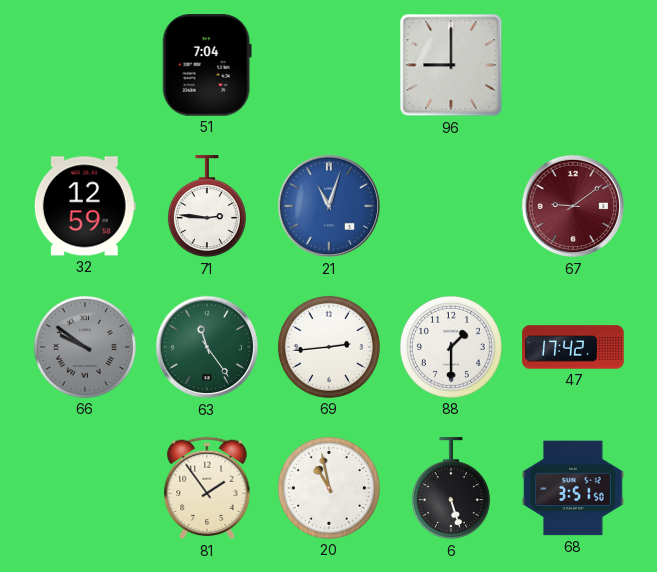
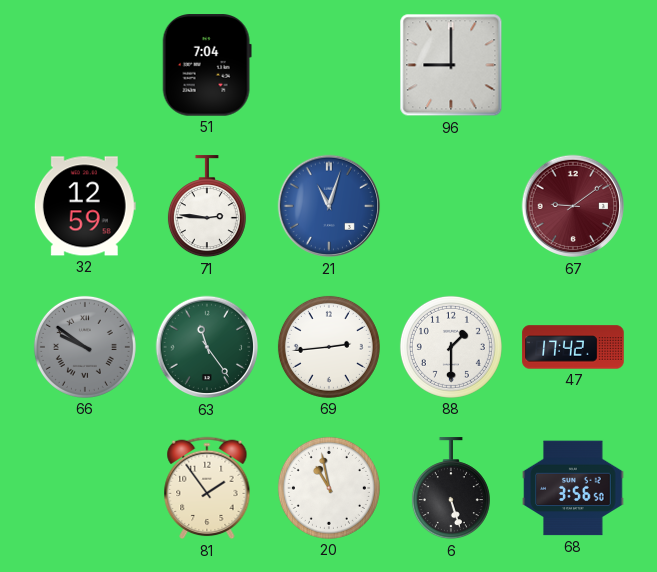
68: 3:51 -> 3:56 (573, 488)
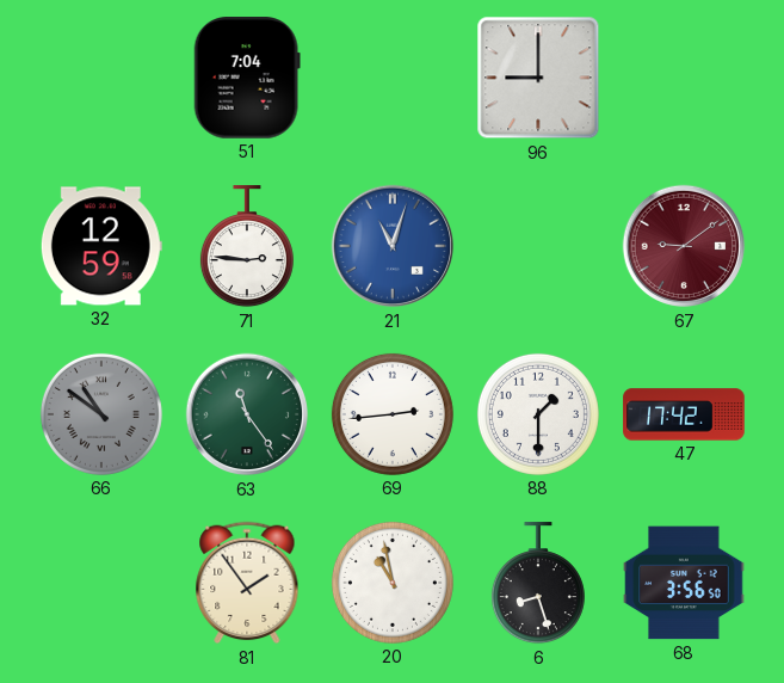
66: 9:51 -> 10:51 (101, 414)
6: 5:27 -> 8:27 (538, 584)
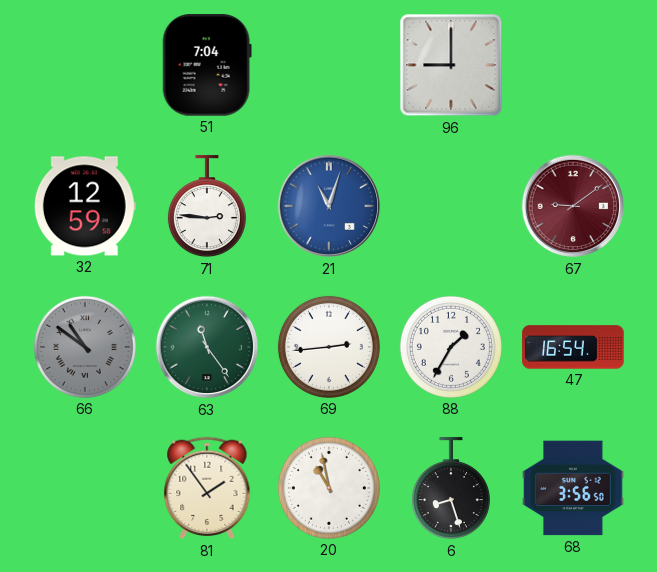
88: 1:30 -> 1:35 (451, 347)
47: 17:42 -> 16:54 (573, 347)
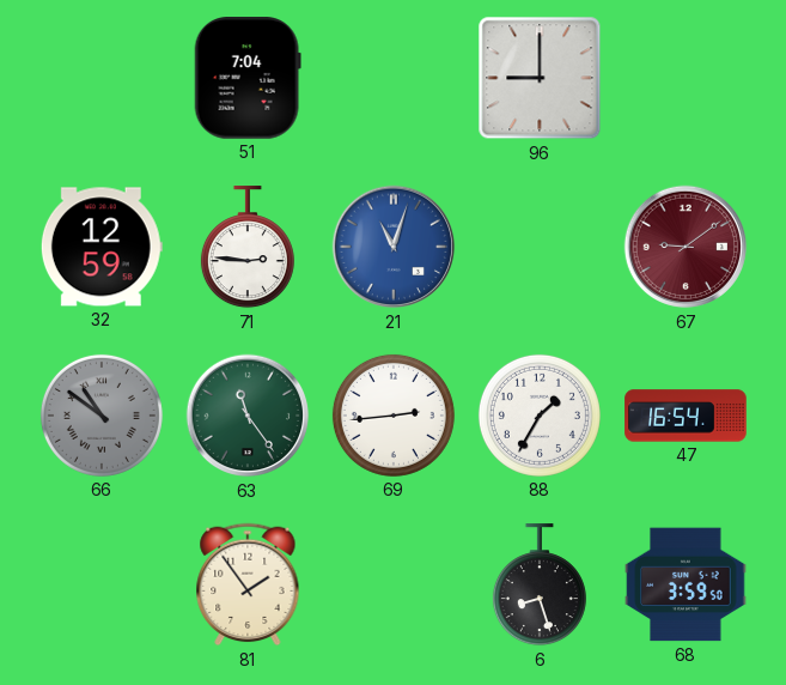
20: 10:58 -> none (329, 488)
68: 3:56 -> 3:59 (686, 584)
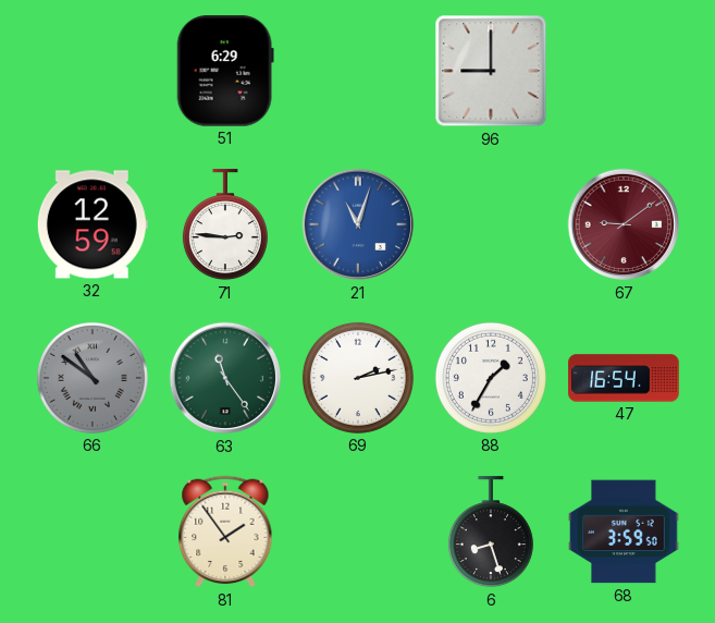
51: 7:04 -> 6:29 (225, 71)
69: 2:44 -> 2:13 (358, 378)
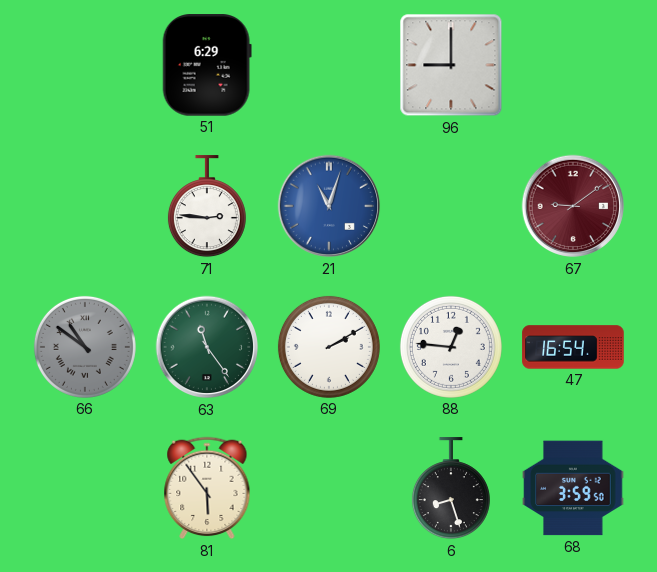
32: 12:59 -> none (93, 224)
69: 2:13 -> 2:10 (329, 347)
88: 1:35 -> 12:46 (451, 347)
81: 1:54 -> 5:54 (207, 488)
